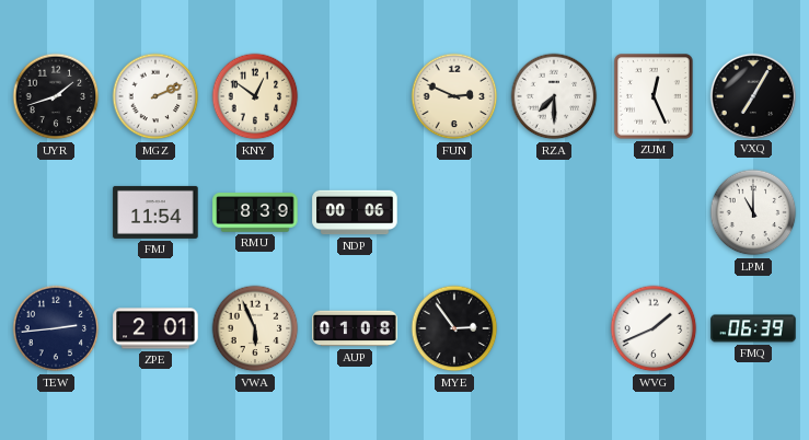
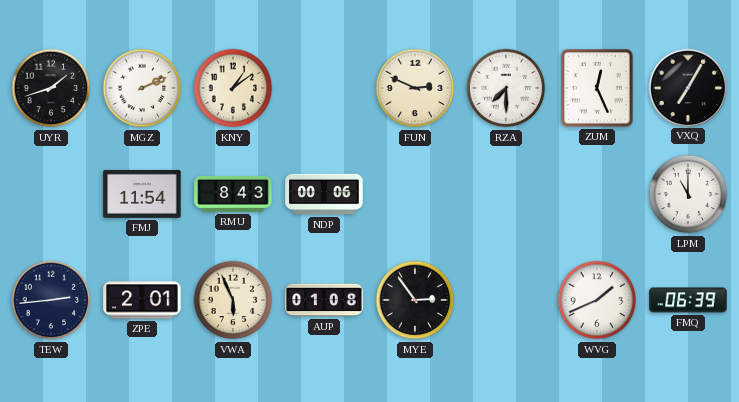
KNY: 12:51 -> 1:09 (233, 88)
RMU: 8:39 -> 8:43 (233, 195)
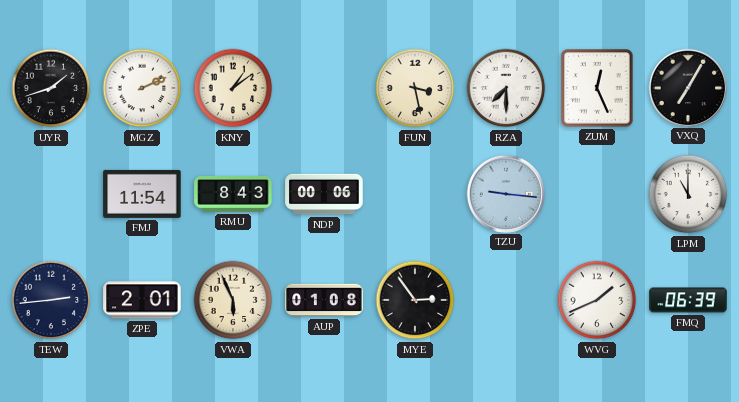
FUN: 2:49 -> 3:28 (415, 88)
TZU: none -> 9:16 (505, 193)
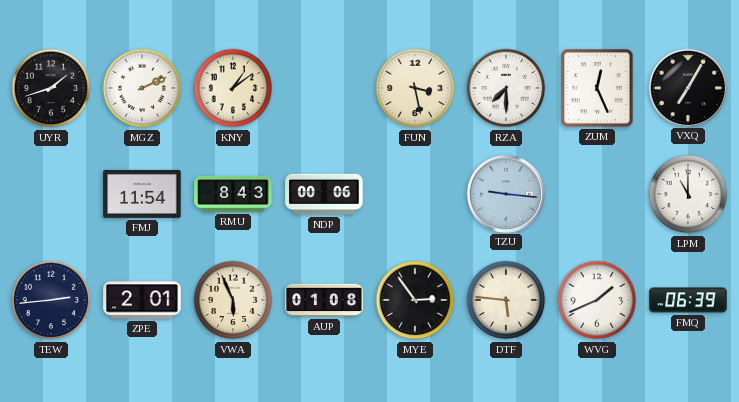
DTF: none -> 5:46 (506, 300)
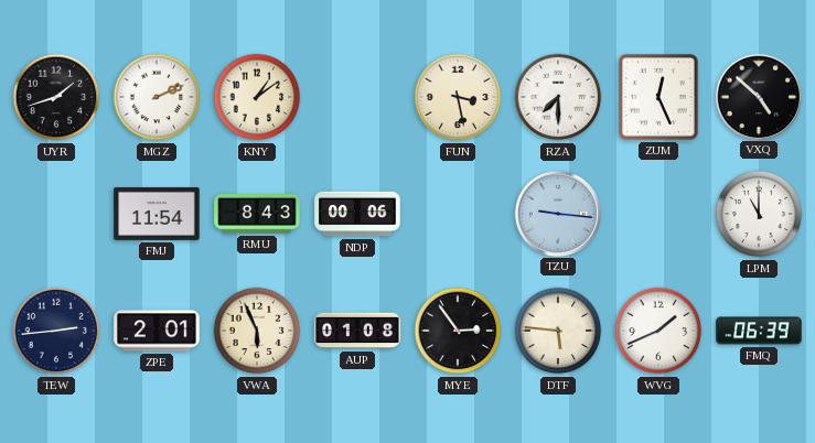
VXQ: 7:05 -> 4:52 (758, 96)
